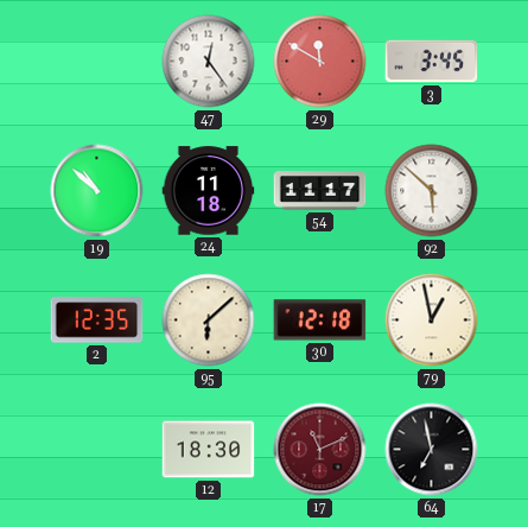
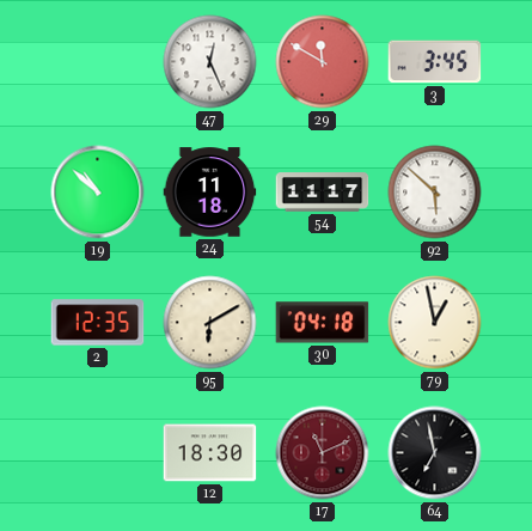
47: 12:24 -> 12:26 (210, 62)
95: 6:08 -> 6:10 (210, 323)
30: 12:18 -> 04:18 (323, 323)
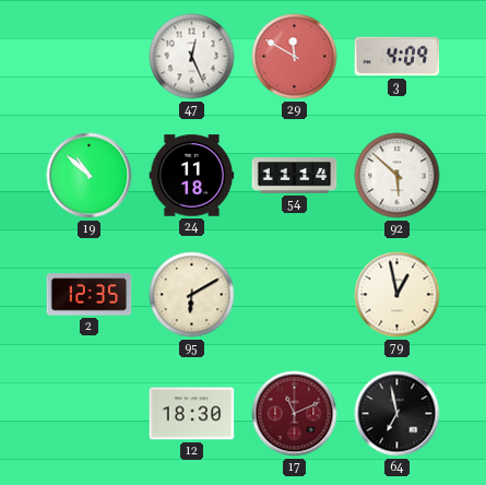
3: 3:45 -> 4:09 (398, 57)
54: 11:17 -> 11:14 (295, 176)
30: 04:18 -> none (323, 323)
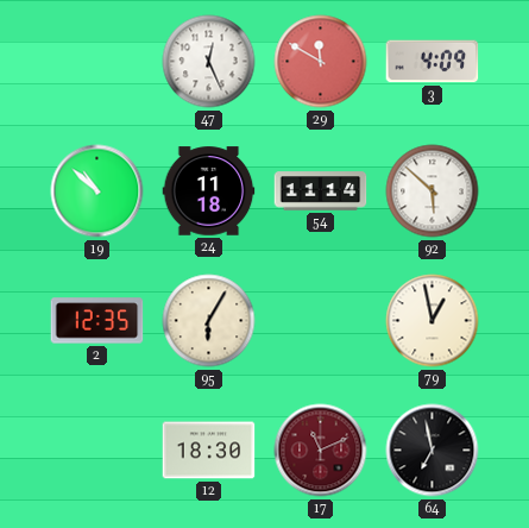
95: 6:10 -> 6:05 (209, 321)
